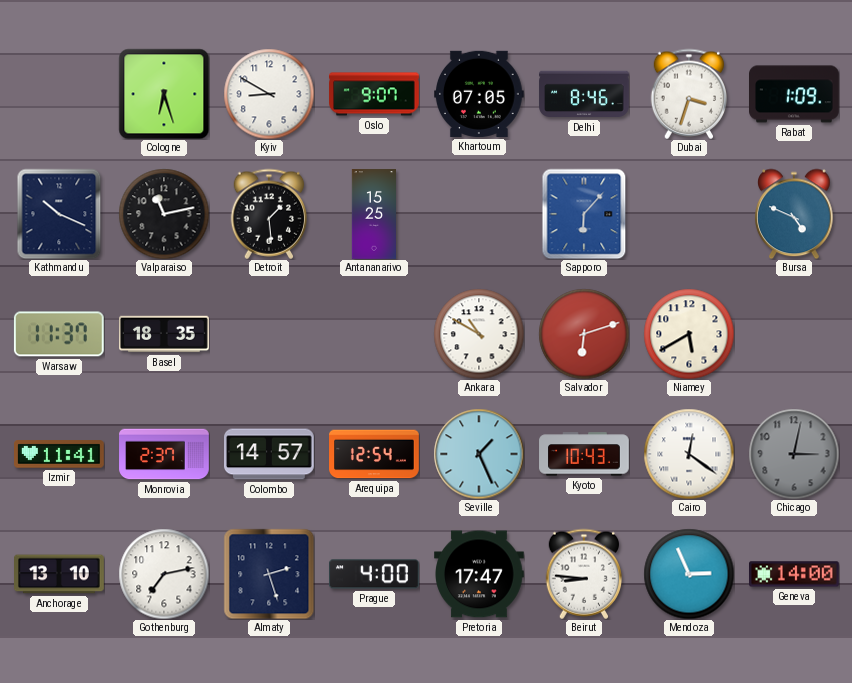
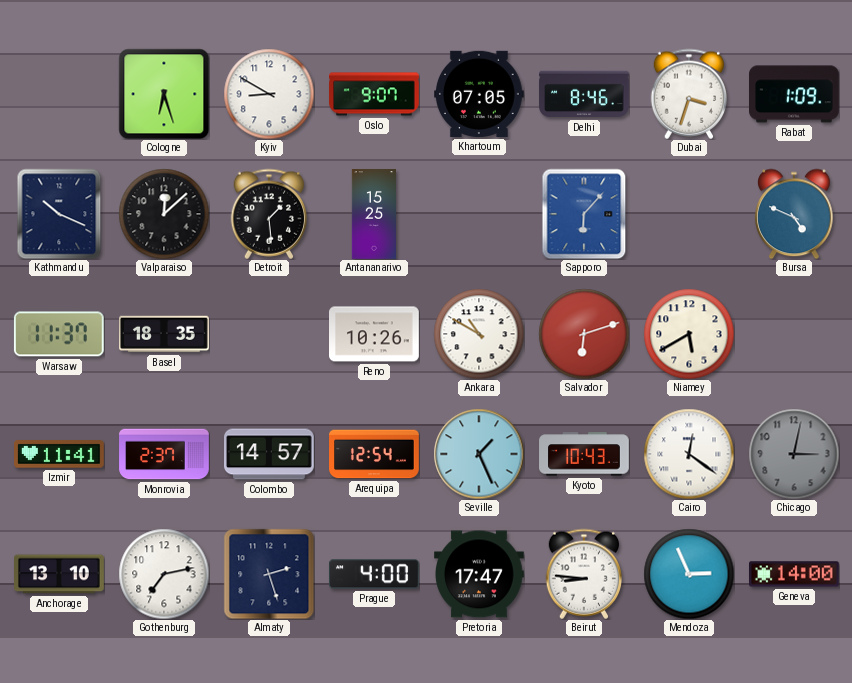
Valparaiso: 11:13 -> 12:08 (164, 214)
Reno: none -> 10:26 (375, 334)
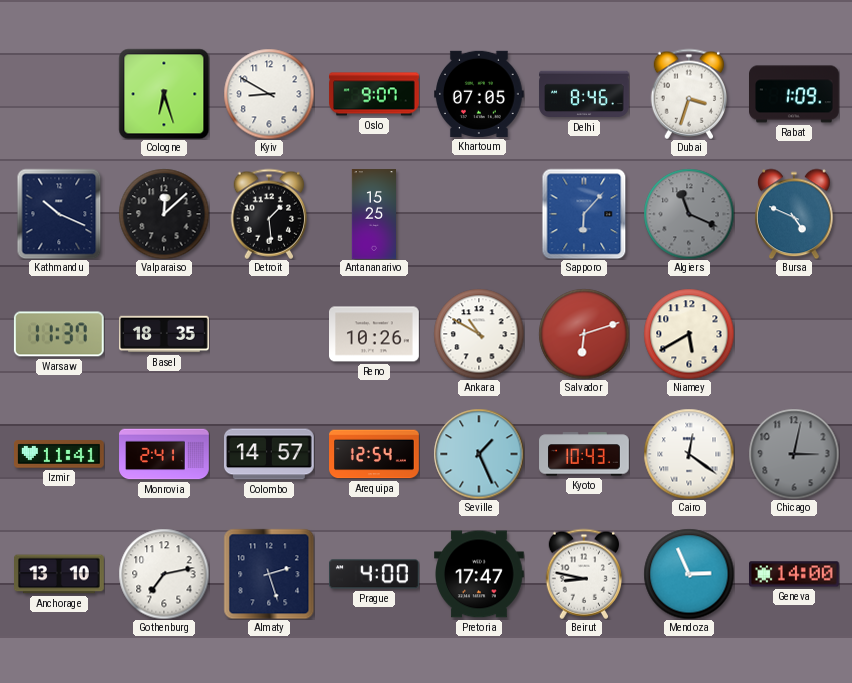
Algiers: none -> 11:19 (689, 214)
Monrovia: 2:37 -> 2:41 (164, 454)
Beirut: 8:46 -> 8:47 (583, 574)
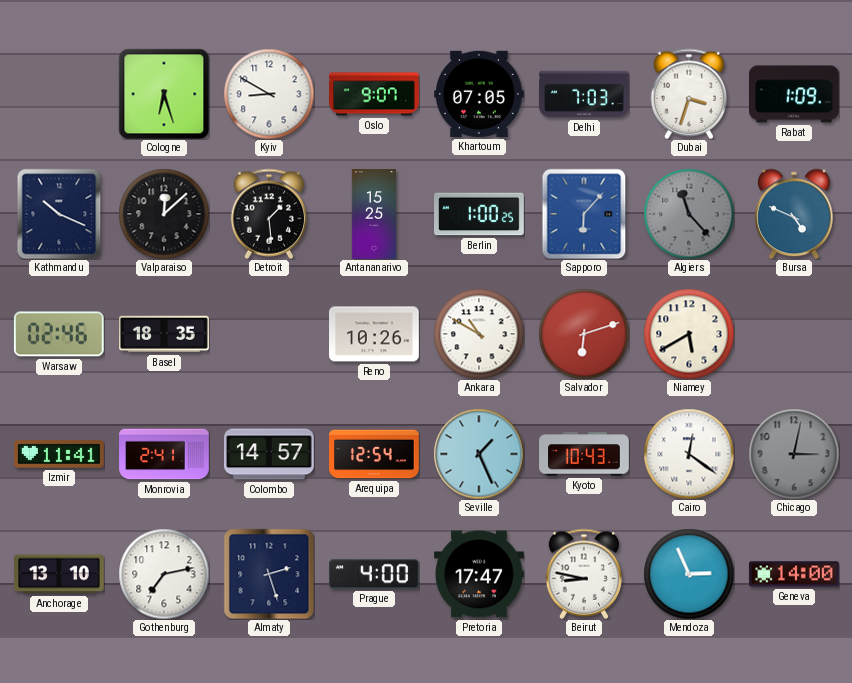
Delhi: 8:46 -> 7:03 (584, 94)
Berlin: none -> 1:00 (480, 214)
Algiers: 11:19 -> 11:23 (689, 214)
Warsaw: 11:37 -> 02:46 (59, 334)
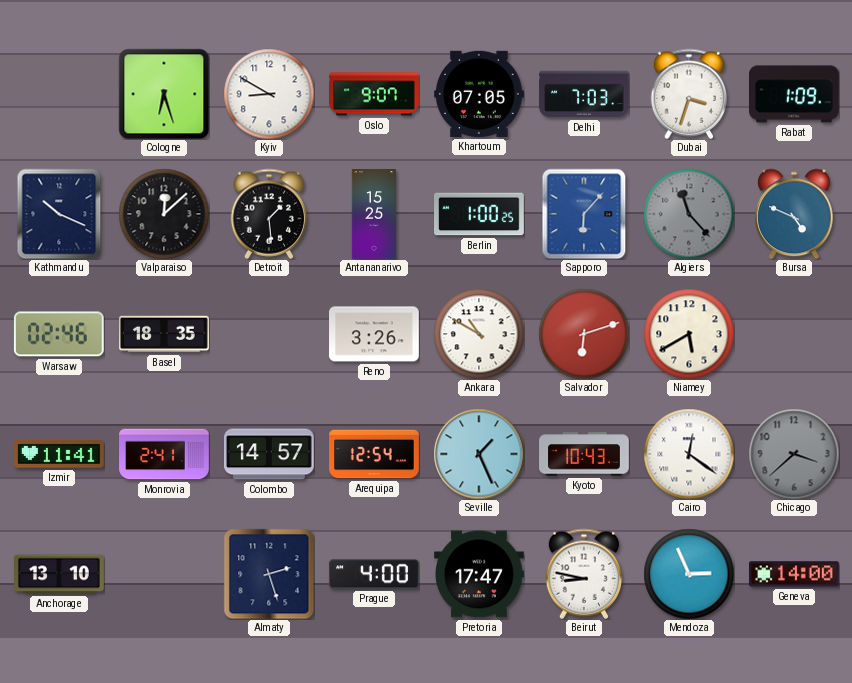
Reno: 10:26 -> 3:26 (375, 334)
Chicago: 3:02 -> 3:38 (794, 454)
Gothenburg: 7:13 -> none (164, 574)
